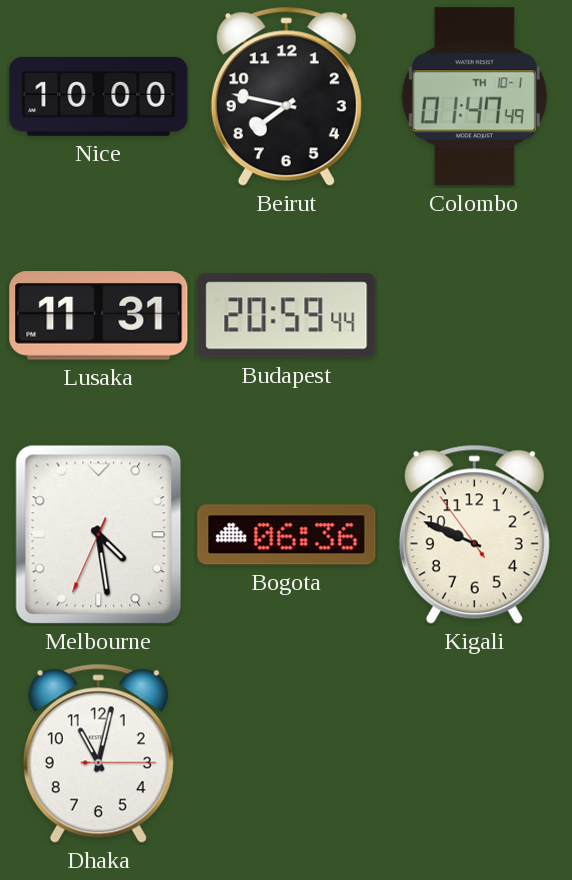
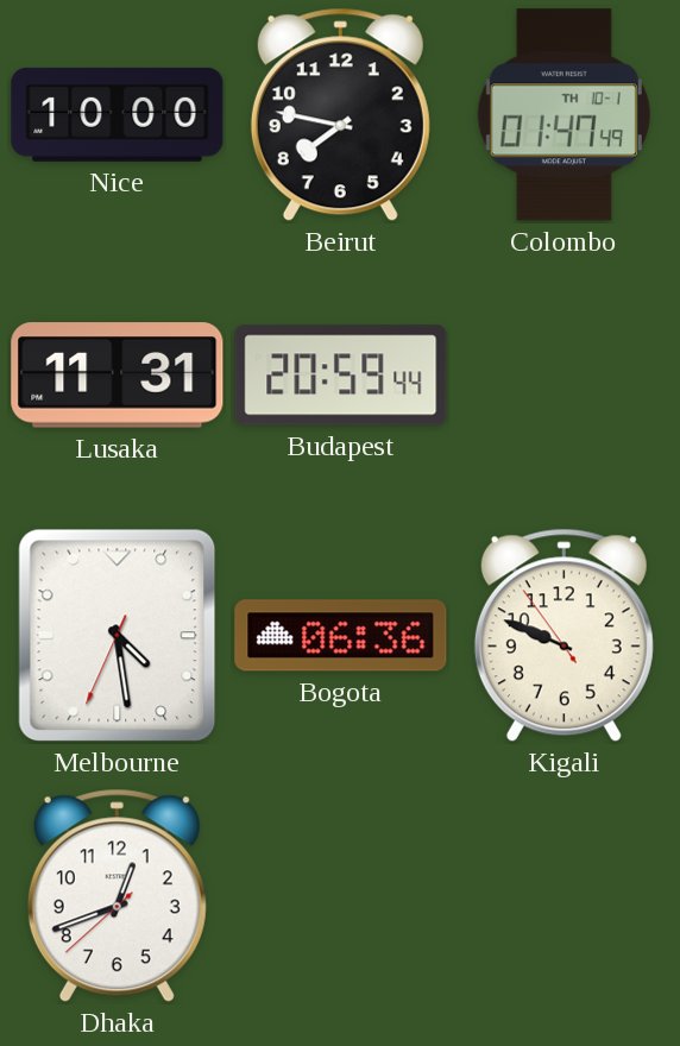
Dhaka: 11:02 -> 12:41 (117, 896)
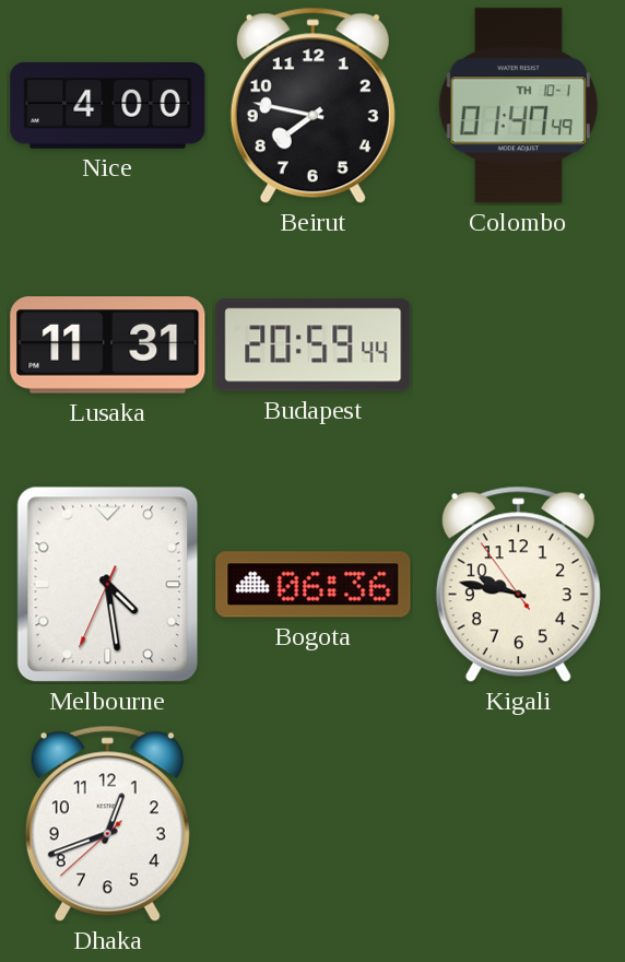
Nice: 10:00 -> 4:00 (108, 105)
Kigali: 9:48 -> 9:46 (518, 585)
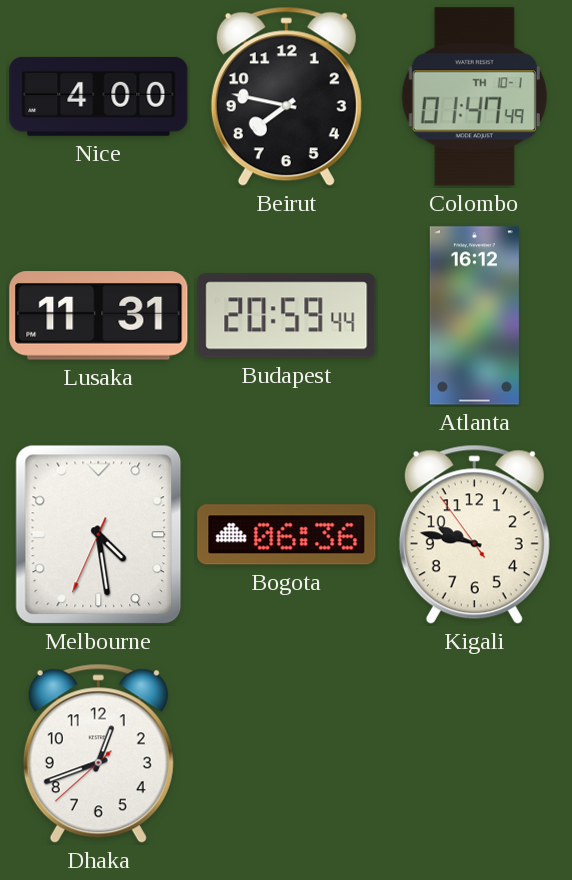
Atlanta: none -> 16:12 (474, 316)
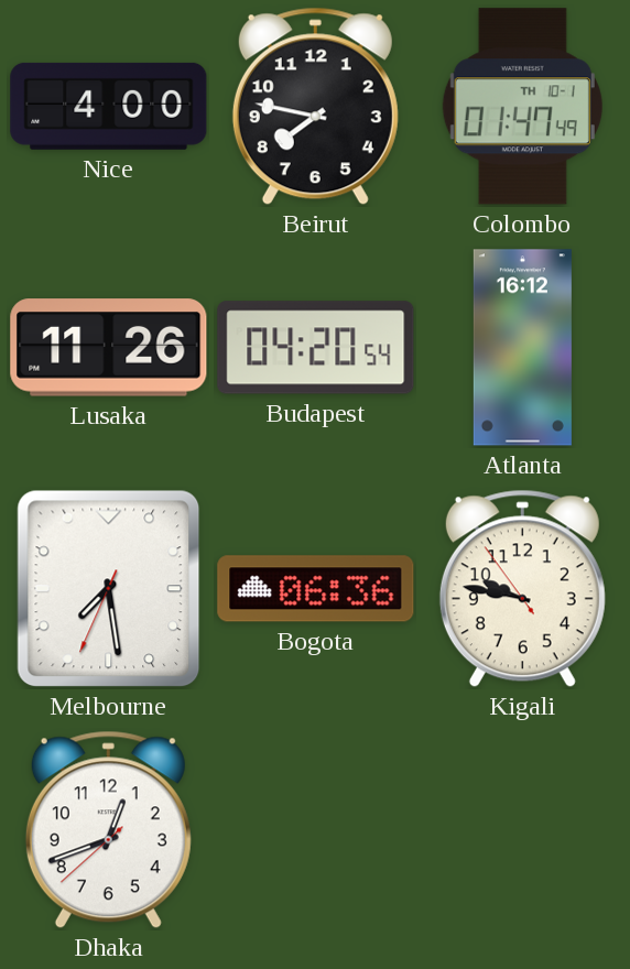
Lusaka: 11:31 -> 11:26 (109, 348)
Budapest: 20:59 -> 04:20 (316, 348)
Melbourne: 4:28 -> 7:28 (109, 589)
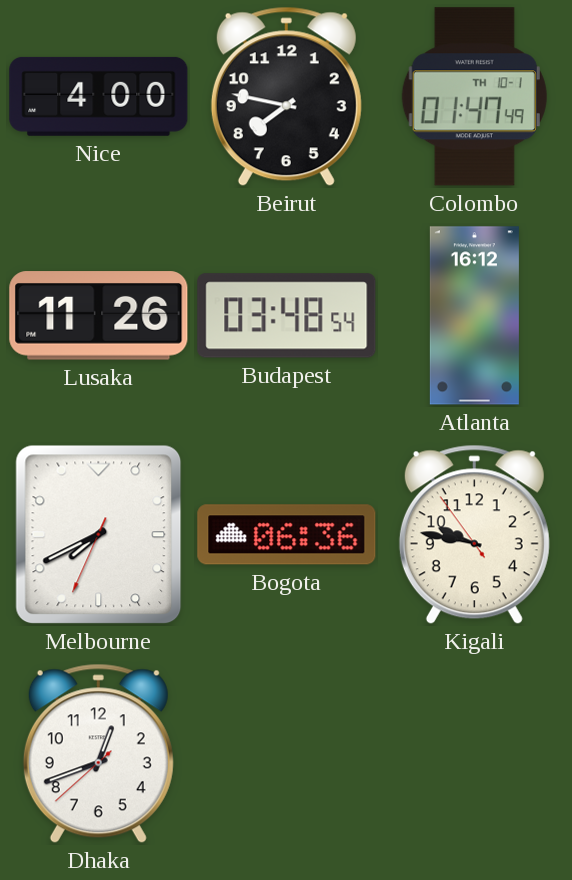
Budapest: 04:20 -> 03:48 (287, 316)
Melbourne: 7:28 -> 7:40 (99, 535)
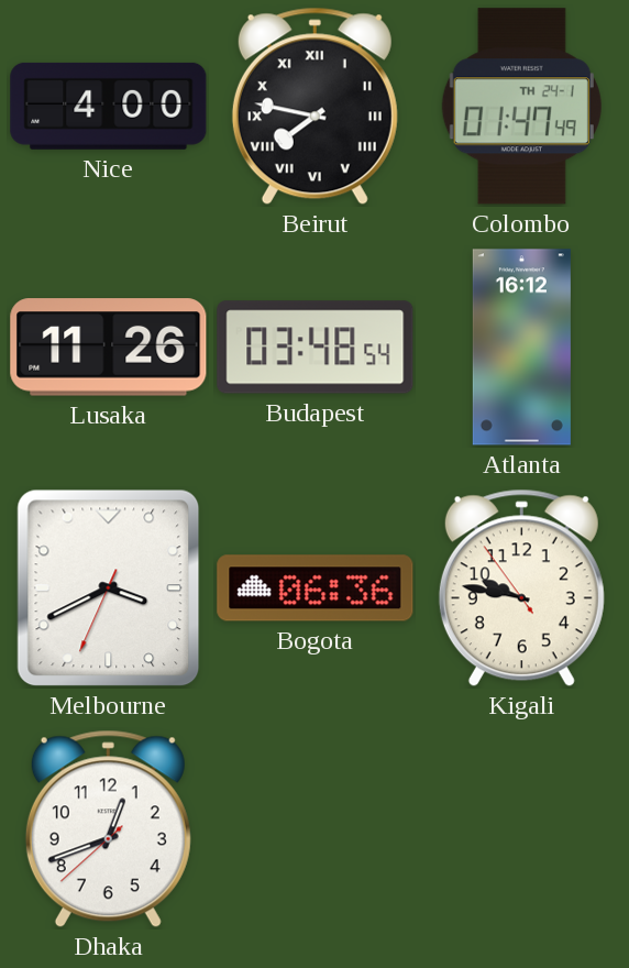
Beirut numerals: Arabic -> Roman (314, 107)
Colombo date: TH 10-1 -> TH 24-1 (521, 107)
Melbourne: 7:40 -> 3:40 (109, 588)
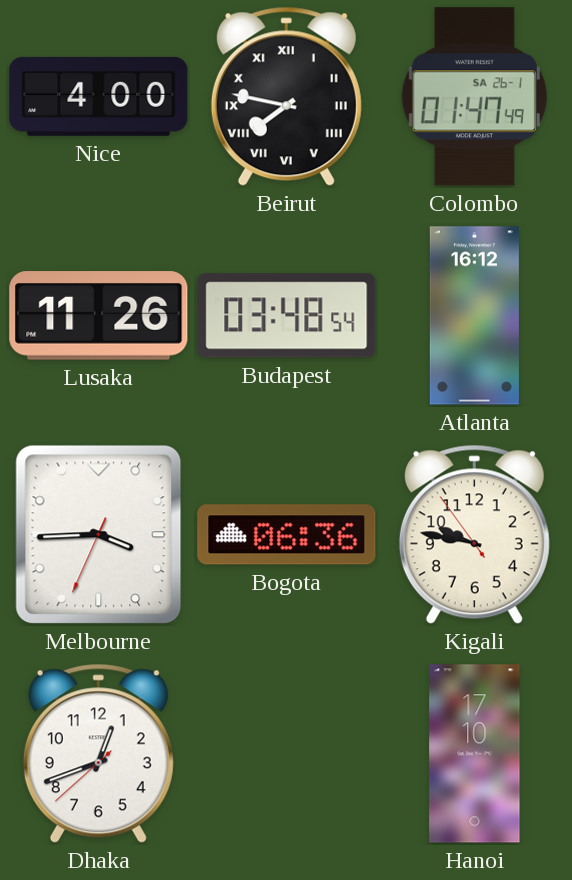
Colombo date: TH 24-1 -> SA 26-1 (474, 97)
Melbourne: 3:40 -> 3:44 (99, 535)
Hanoi: none -> 17:10 (475, 754)
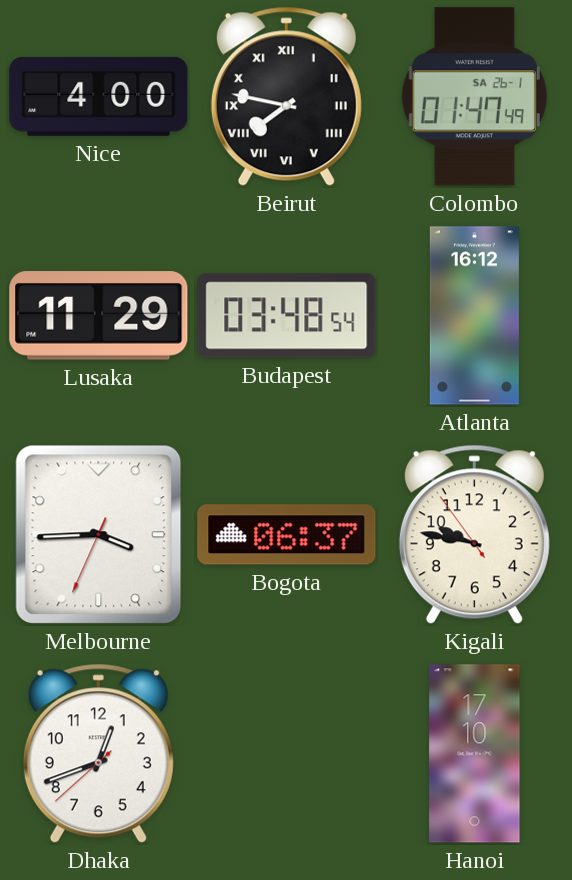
Lusaka: 11:26 -> 11:29 (99, 316)
Bogota: 06:36 -> 06:37 (287, 535)
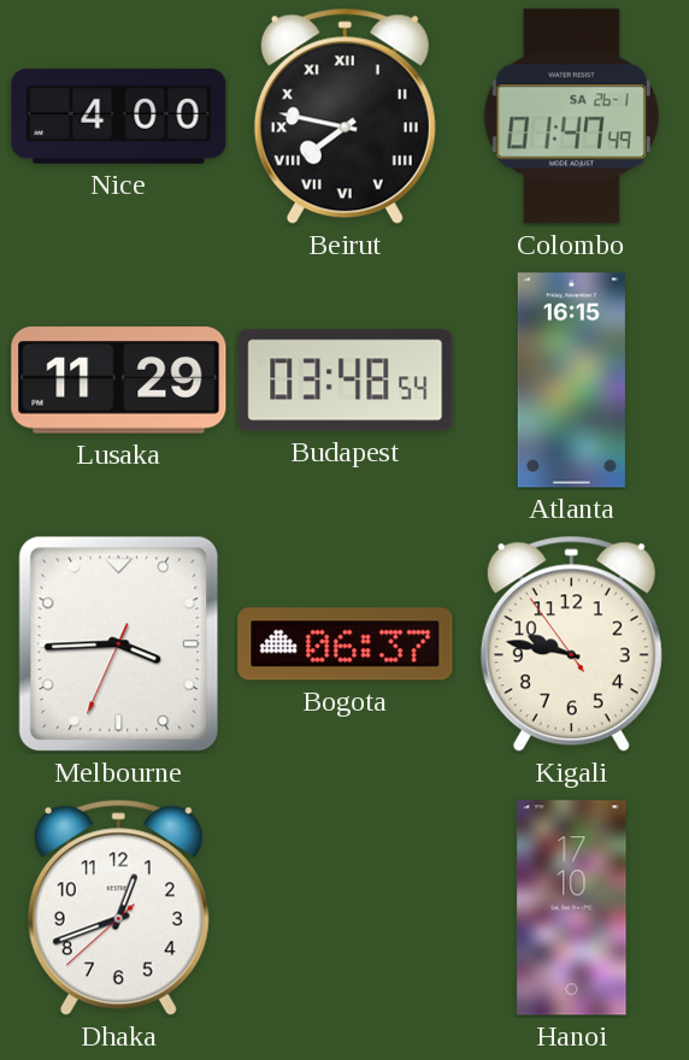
Atlanta: 16:12 -> 16:15 (571, 381)
